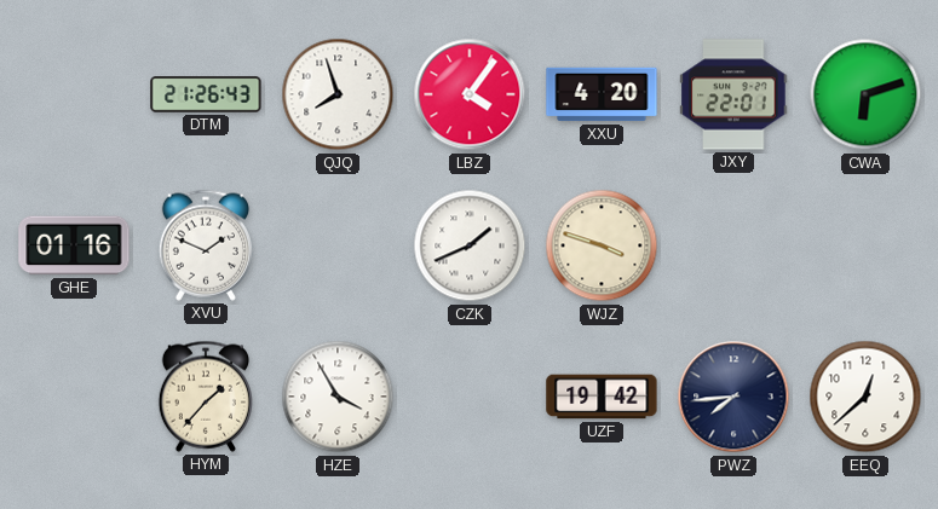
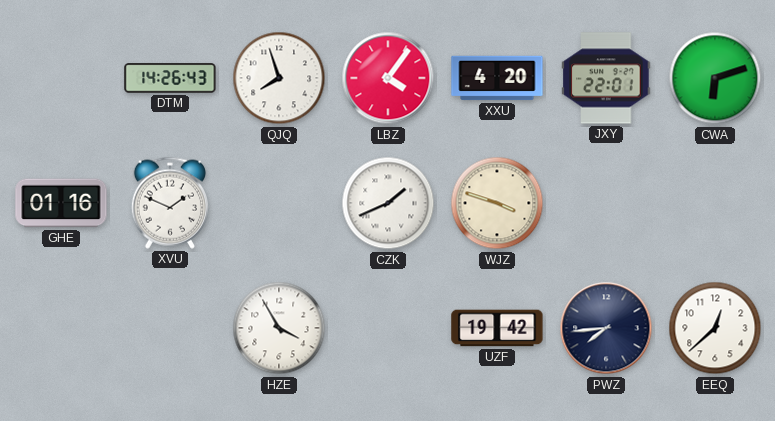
DTM: 21:26 -> 14:26 (170, 78)
HYM: 1:37 -> none (206, 397)
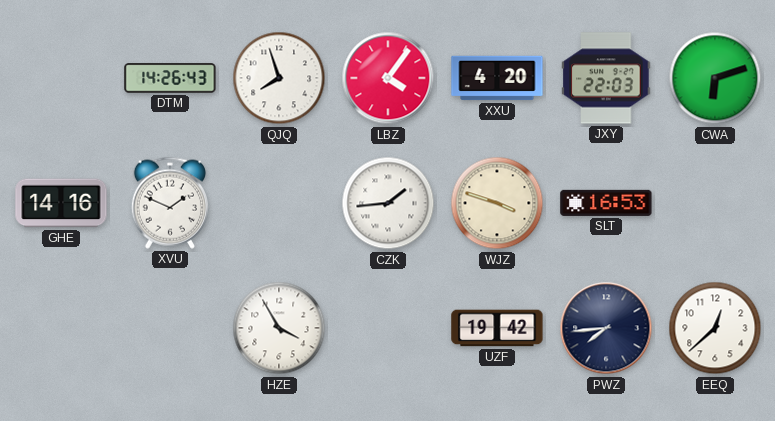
JXY: 22:01 -> 22:03 (606, 78)
GHE: 01:16 -> 14:16 (61, 203)
CZK: 1:41 -> 1:44 (388, 203)
SLT: none -> 16:53 (606, 203)
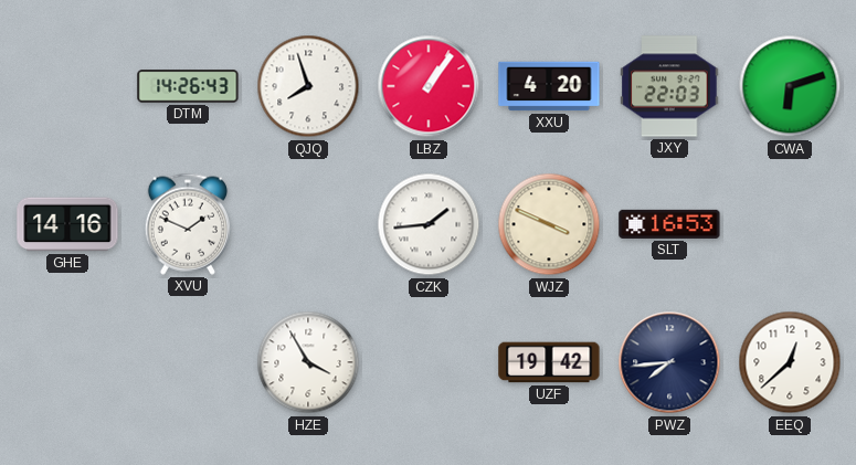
LBZ: 4:06 -> 1:06 (429, 86)
WJZ: 3:48 -> 3:49 (549, 224)
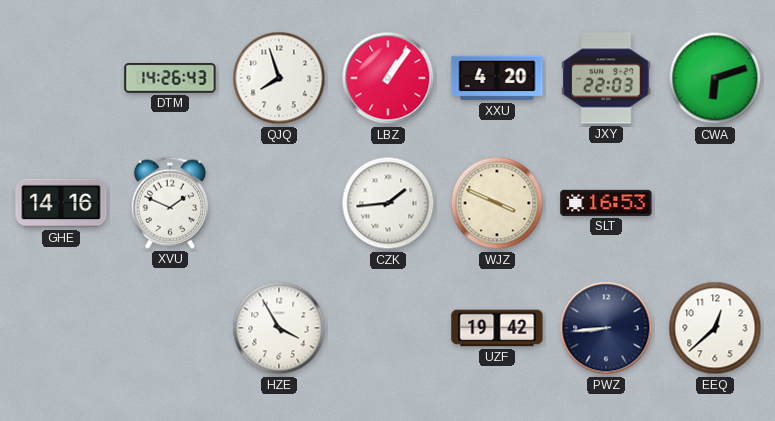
PWZ: 7:44 -> 8:44 (606, 328)
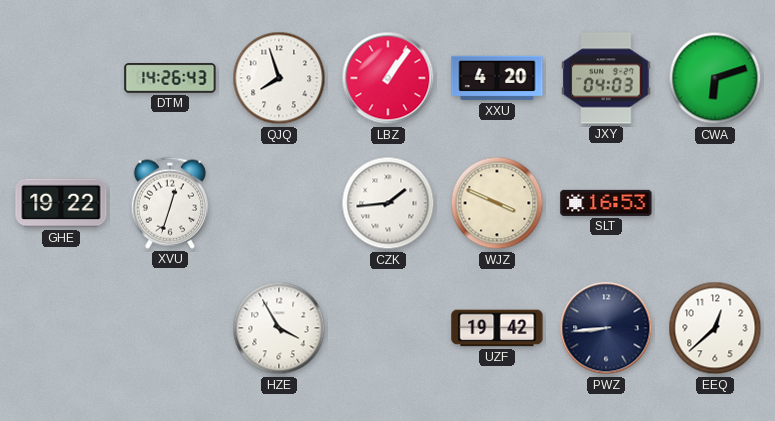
JXY: 22:03 -> 04:03 (606, 78)
GHE: 14:16 -> 19:22 (61, 203)
XVU: 1:49 -> 12:33 (170, 203)
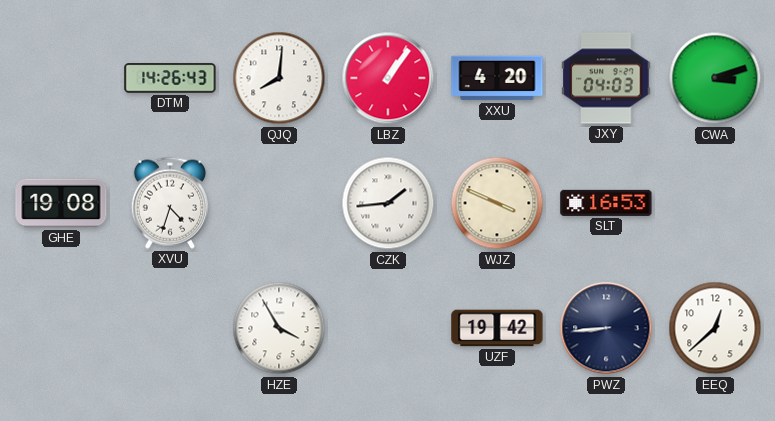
QJQ: 7:57 -> 8:01 (279, 78)
CWA: 6:12 -> 3:12 (715, 78)
GHE: 19:22 -> 19:08 (61, 203)
XVU: 12:33 -> 4:33 (170, 203)
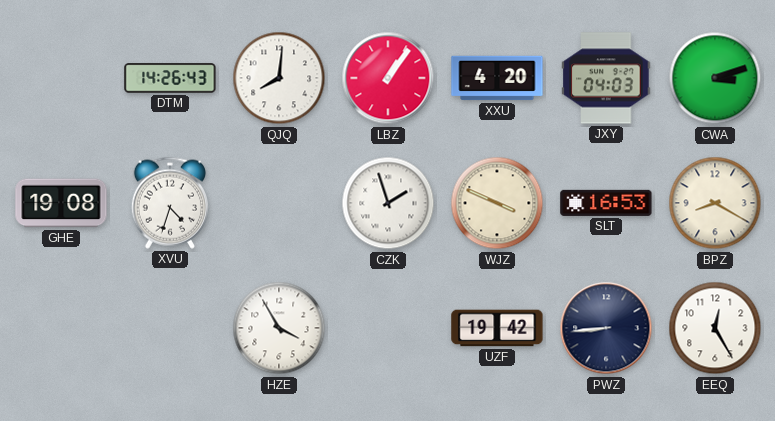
CZK: 1:44 -> 1:57 (388, 203)
BPZ: none -> 8:20 (715, 203)
EEQ: 12:38 -> 12:25 (715, 328)
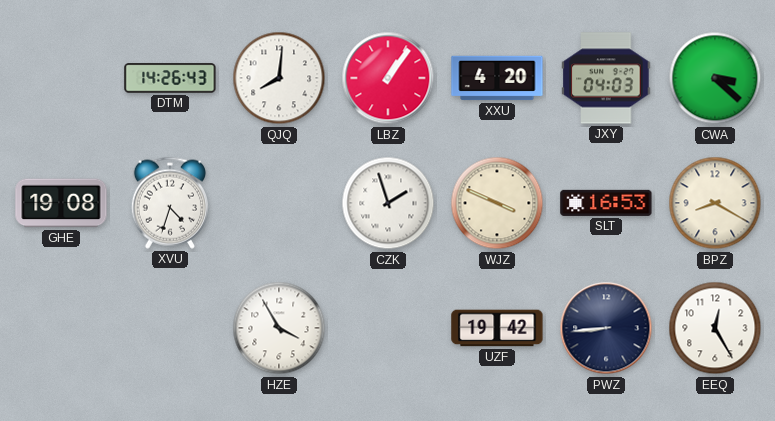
CWA: 3:12 -> 3:22 (715, 78)
